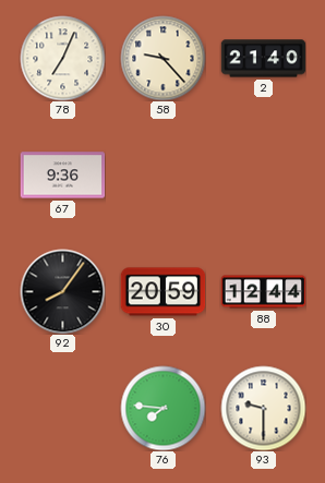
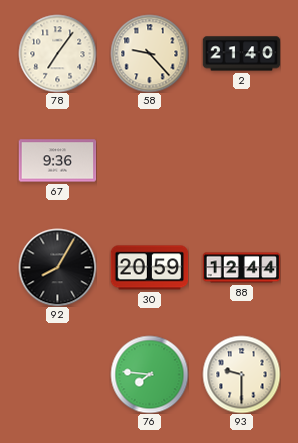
78: 7:04 -> 7:06 (57, 53)
92: 8:06 -> 8:05 (57, 267)
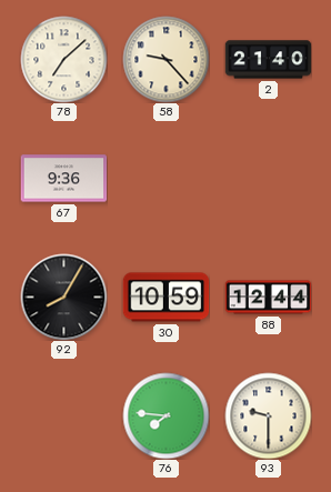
78: 7:06 -> 7:08 (63, 59)
30: 20:59 -> 10:59 (165, 298)
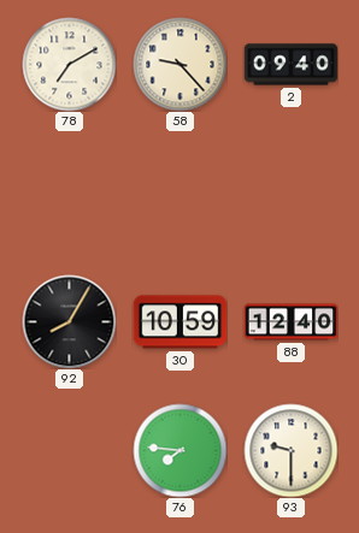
78: 7:08 -> 7:10 (69, 64)
2: 21:40 -> 09:40 (290, 65)
67: 9:36 -> none (63, 179)
88: 12:44 -> 12:40 (290, 322)
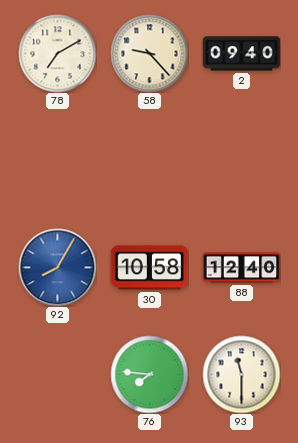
92 dial: black -> blue (57, 267)
30: 10:59 -> 10:58 (149, 268)
93: 9:30 -> 11:30 (241, 374)
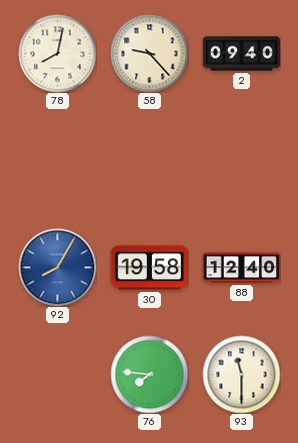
78: 7:10 -> 8:02 (57, 53)
30: 10:58 -> 19:58 (149, 268)
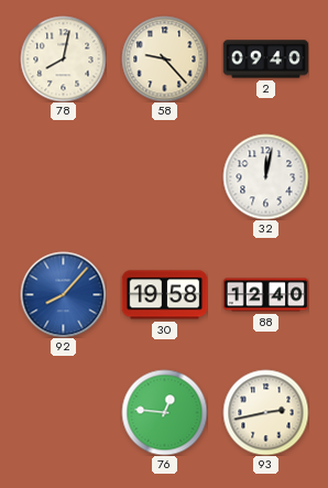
32: none -> 12:02 (265, 176)
92: 8:05 -> 8:07 (63, 294)
76: 7:46 -> 12:46 (164, 412)
93: 11:30 -> 2:43 (265, 412)
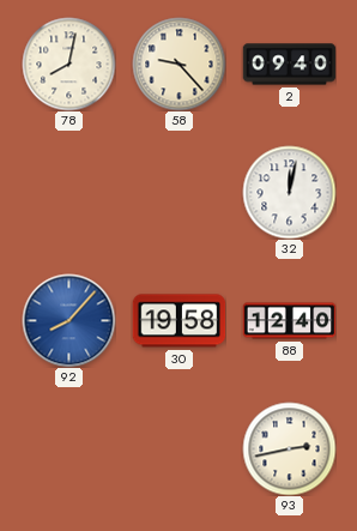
76: 12:46 -> none (164, 412)
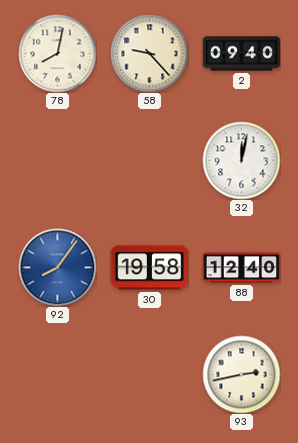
92: 8:07 -> 8:06 (57, 267)
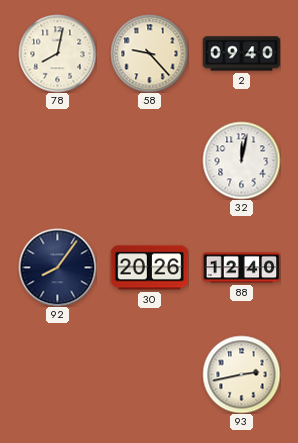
92 dial: blue -> navy (57, 267)
30: 19:58 -> 20:26 (149, 268)
